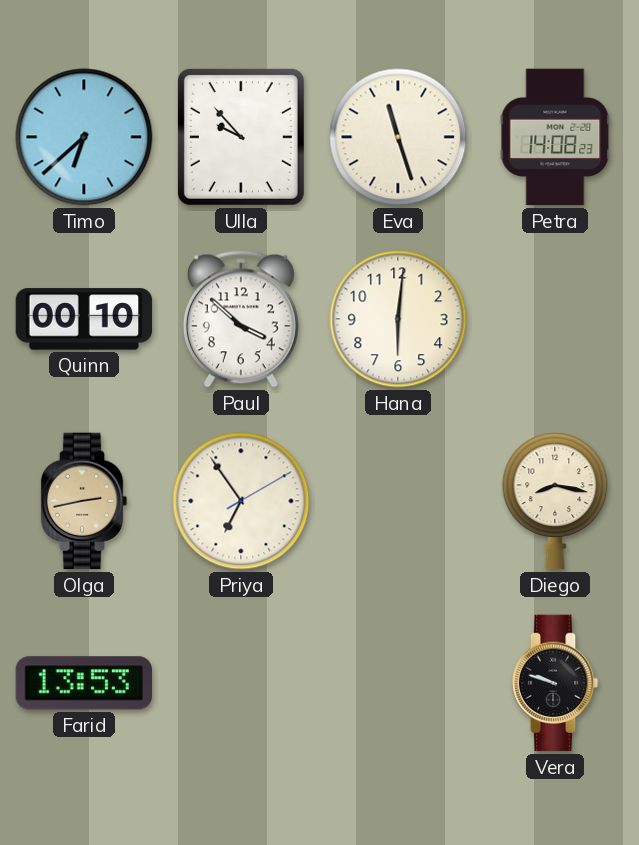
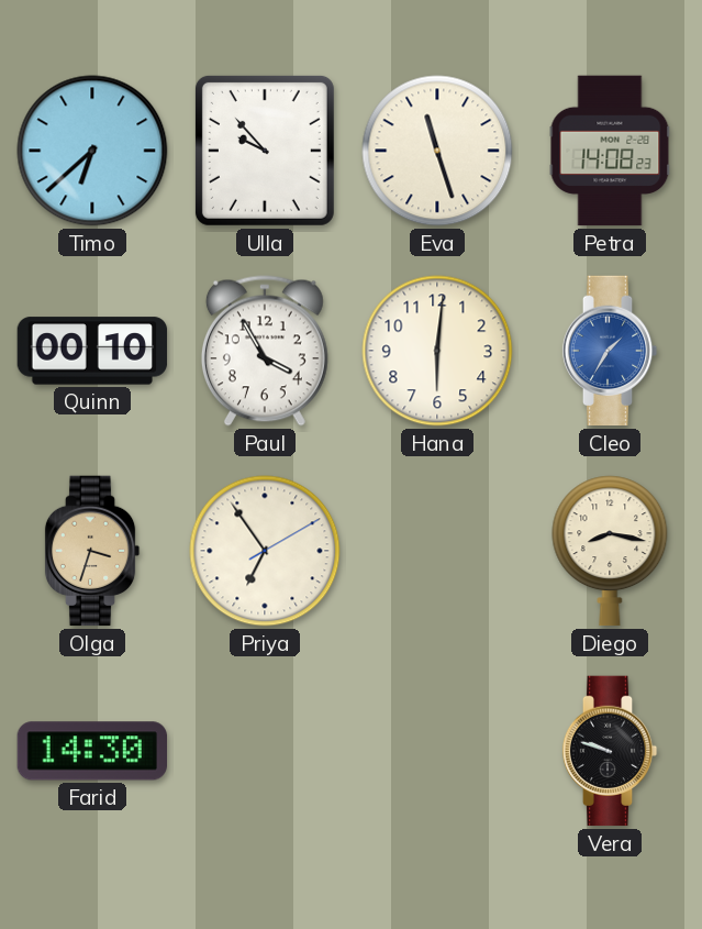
Paul: 3:52 -> 3:55 (265, 351)
Cleo: none -> 1:35 (610, 351)
Olga: 2:43 -> 3:33 (92, 551)
Farid: 13:53 -> 14:30 (91, 751)
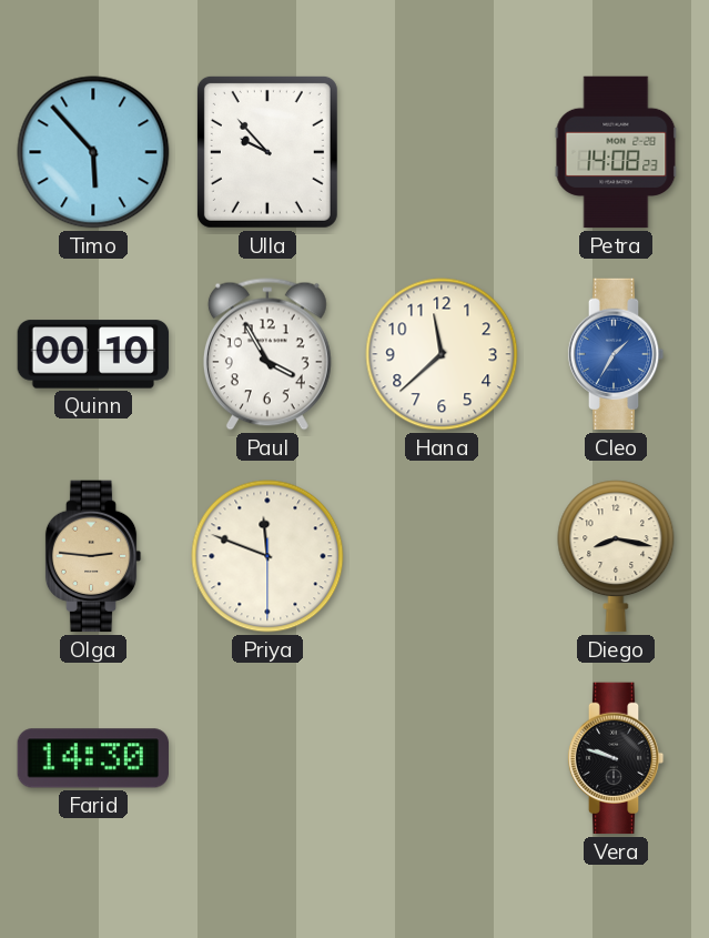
Timo: 6:38 -> 5:53 (93, 152)
Eva: 11:27 -> none (437, 151)
Hana: 6:01 -> 11:38 (442, 354)
Olga: 3:33 -> 2:46 (93, 556)
Priya: 6:54 -> 11:48 (267, 556)
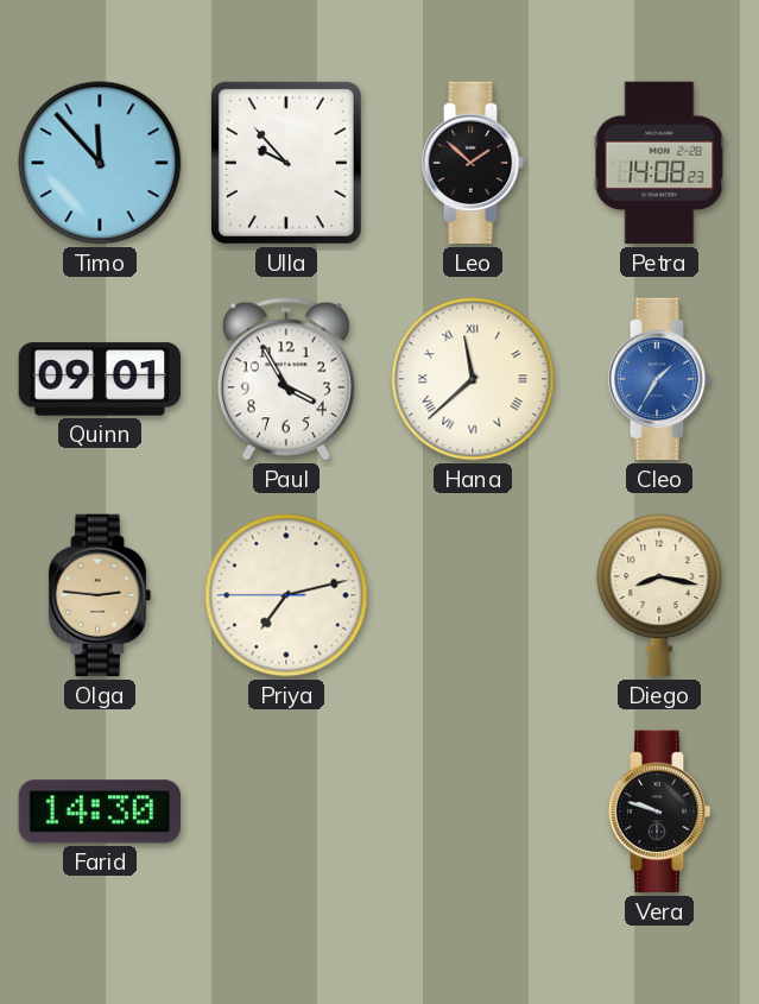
Timo: 5:53 -> 11:53 (100, 163)
Leo: none -> 1:52 (473, 163)
Quinn: 00:10 -> 09:01 (100, 379)
Hana numerals: Arabic -> Roman (473, 379)
Priya: 11:48 -> 7:12 (286, 595)
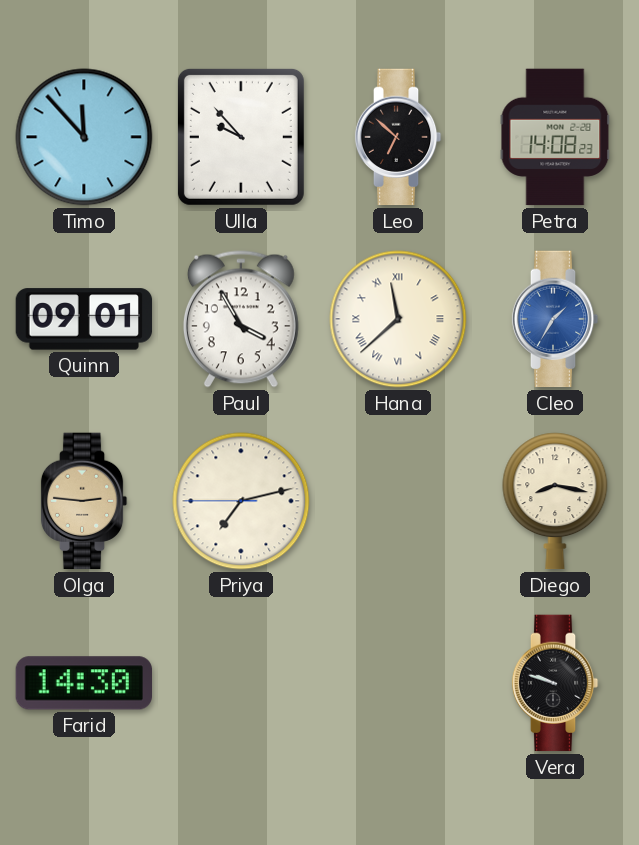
Leo: 1:52 -> 6:52 (398, 137)
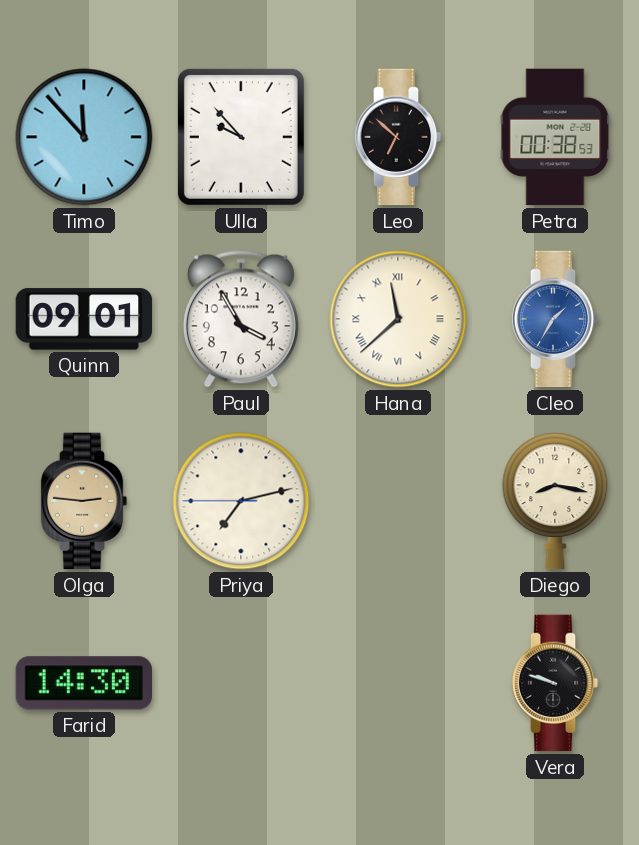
Petra: 14:08 -> 00:38 (555, 137)
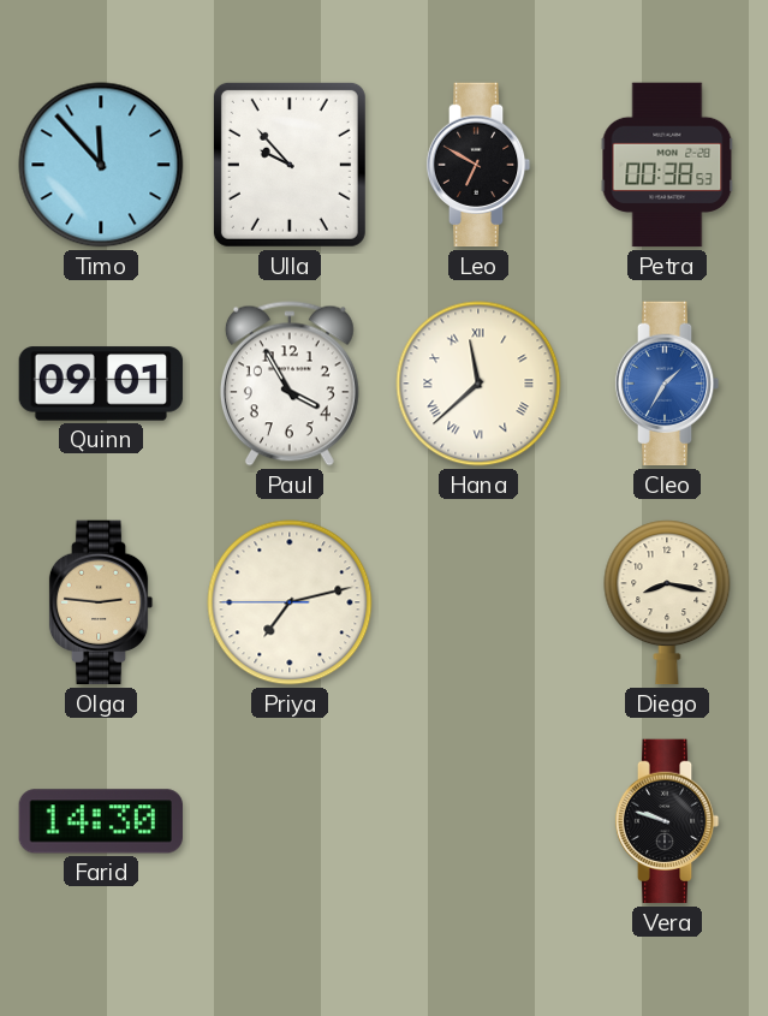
Leo: 6:52 -> 6:50 (478, 165)
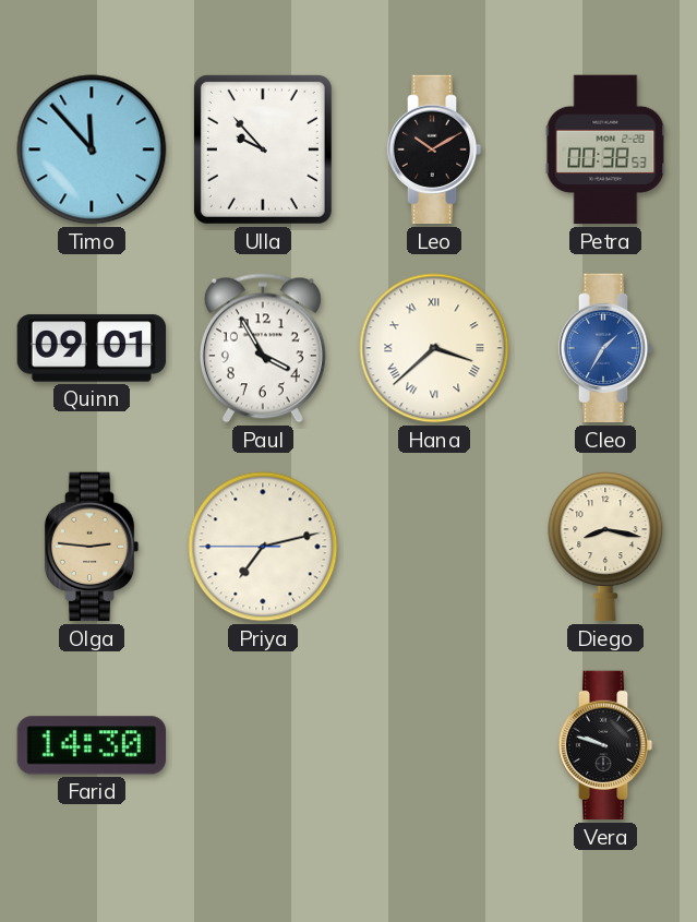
Leo: 6:50 -> 10:10 (434, 149)
Hana: 11:38 -> 3:38 (434, 348)
